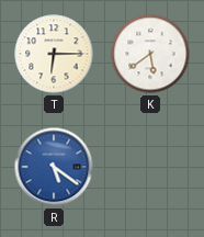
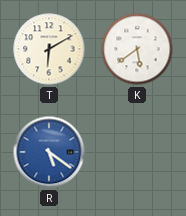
T: 6:15 -> 6:10 (49, 49)
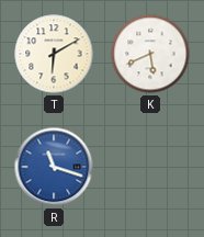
K: 5:39 -> 5:41 (150, 54)
R: 5:21 -> 11:18 (54, 167)
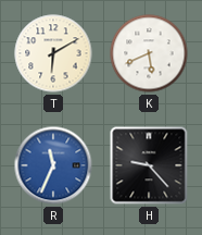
R: 11:18 -> 11:34 (53, 165)
H: none -> 9:23 (149, 165)
